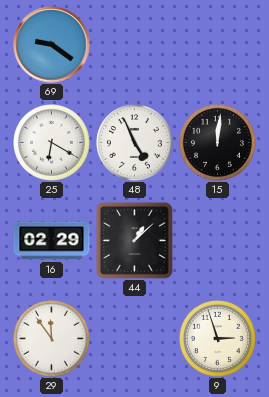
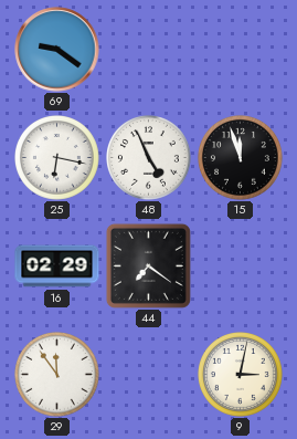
25: 6:20 -> 6:17 (57, 158)
15: 12:01 -> 11:57 (241, 158)
44: 1:08 -> 7:21 (148, 265)
9: 2:57 -> 3:02 (241, 375)
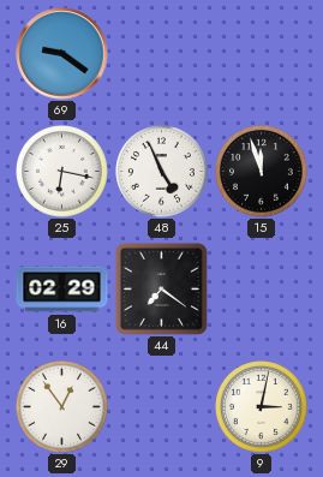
29: 11:54 -> 12:54 (62, 407)
